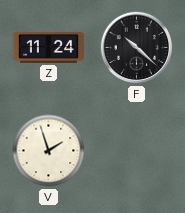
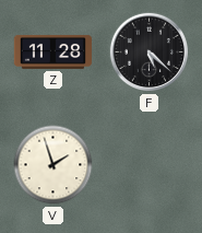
Z: 11:24 -> 11:28 (54, 51)
F: 10:22 -> 5:22 (150, 53)
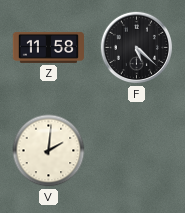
Z: 11:28 -> 11:58 (49, 47)
V: 1:57 -> 2:01 (49, 151)
